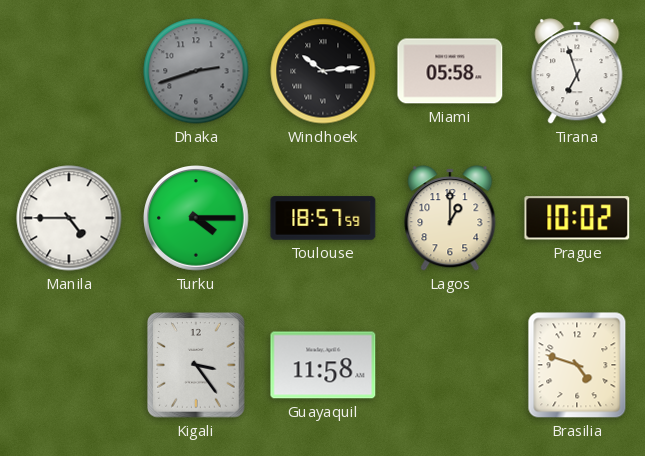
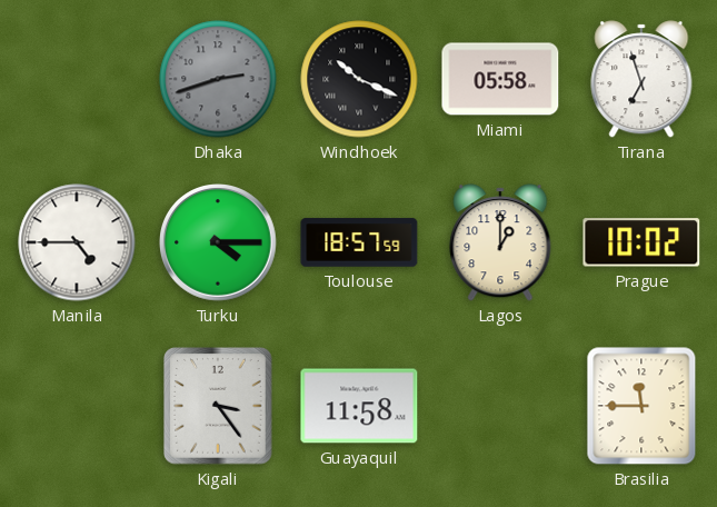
Windhoek: 10:14 -> 10:19 (359, 79)
Brasilia: 4:48 -> 11:45 (641, 406)
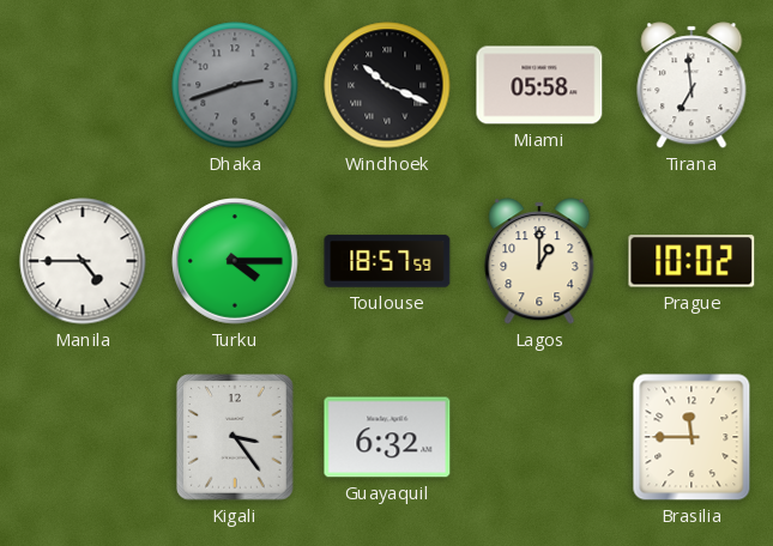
Tirana: 6:57 -> 6:59 (692, 85)
Guayaquil: 11:58 -> 6:32 (387, 437)
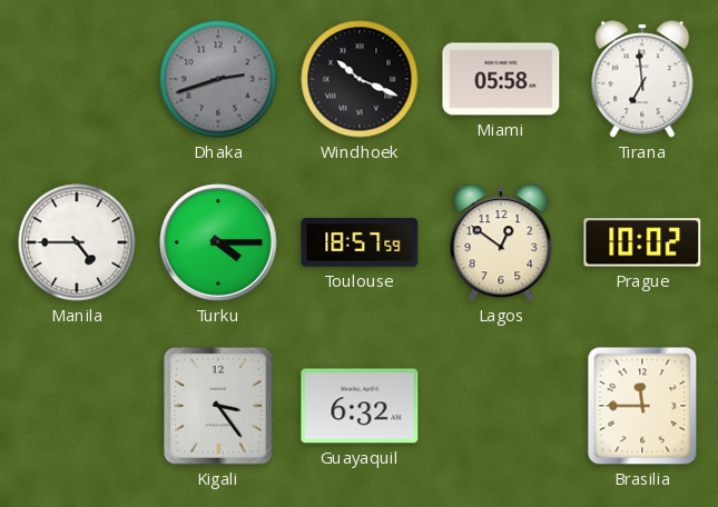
Lagos: 1:00 -> 12:51 (501, 242)
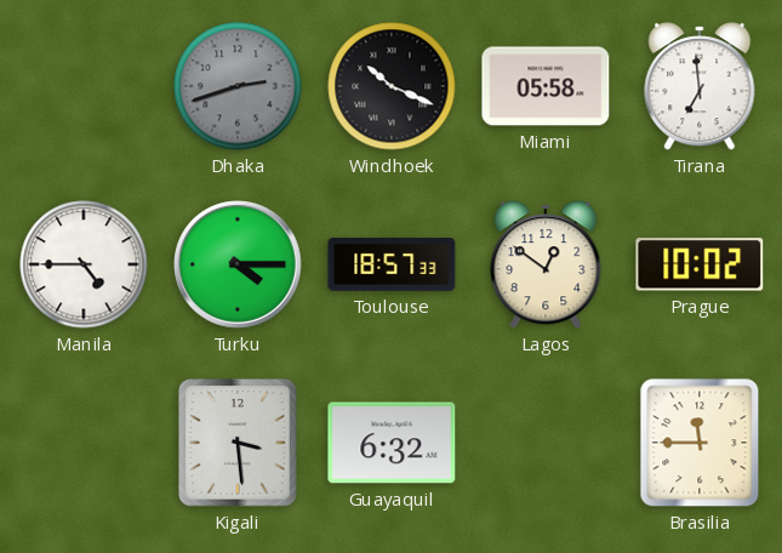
Toulouse: 18:57:59 -> 18:57:33 (392, 264)
Kigali: 3:24 -> 3:29 (238, 443)
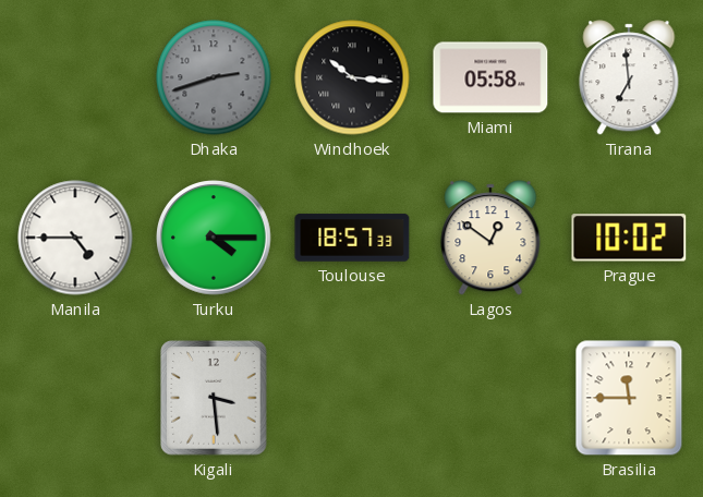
Windhoek: 10:19 -> 10:16 (352, 77)
Guayaquil: 6:32 -> none (392, 443)
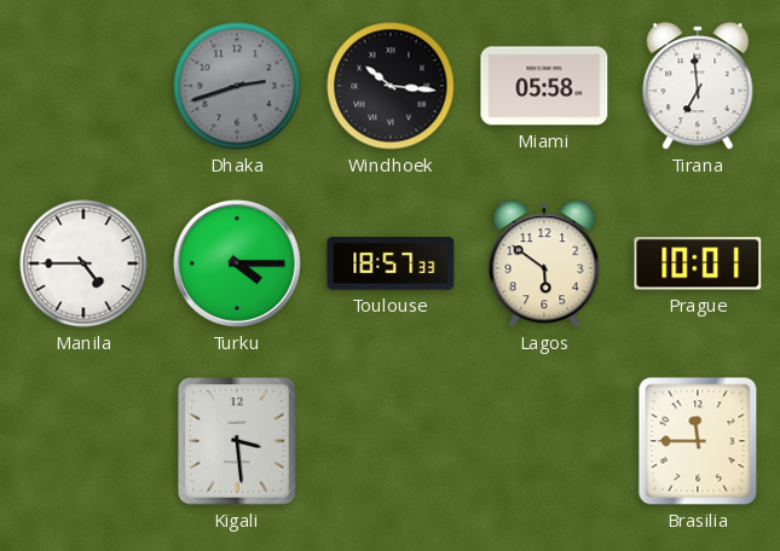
Lagos: 12:51 -> 5:51 (544, 263)
Prague: 10:02 -> 10:01 (698, 263)
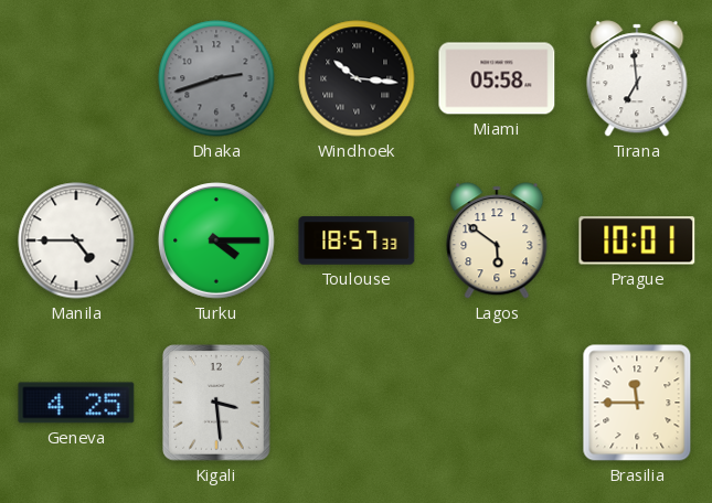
Geneva: none -> 4:25 (76, 403)
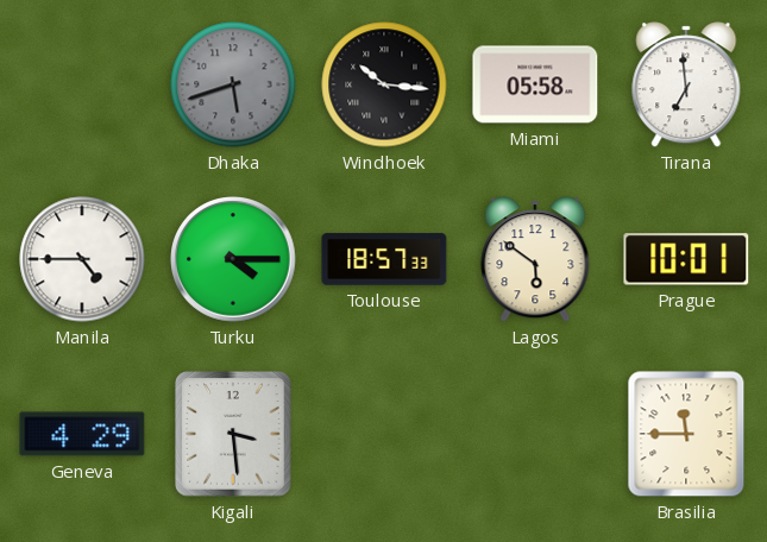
Dhaka: 2:42 -> 5:42 (233, 84)
Geneva: 4:25 -> 4:29 (82, 434)
